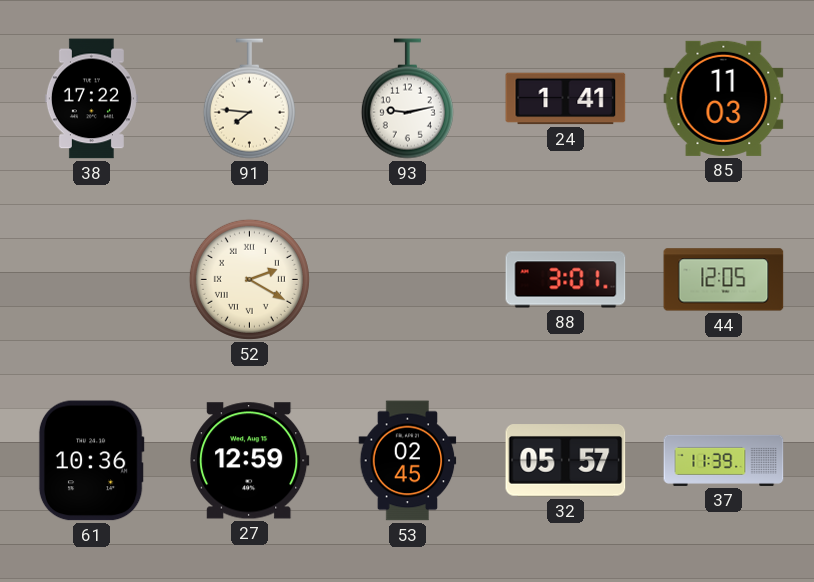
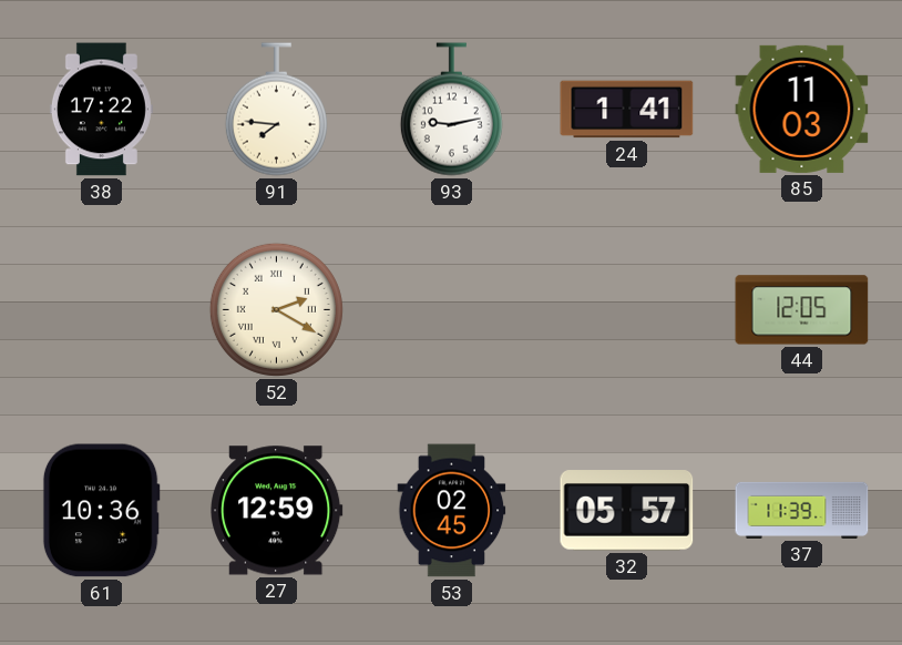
88: 3:01 -> none (566, 280)
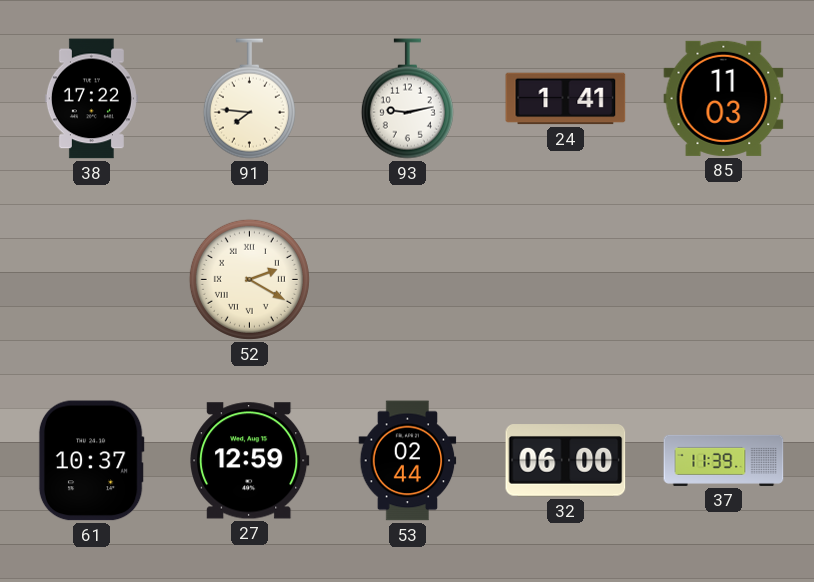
44: 12:05 -> none (802, 310)
61: 10:36 -> 10:37 (91, 461)
53: 02:45 -> 02:44 (408, 461)
32: 05:57 -> 06:00 (566, 461)
